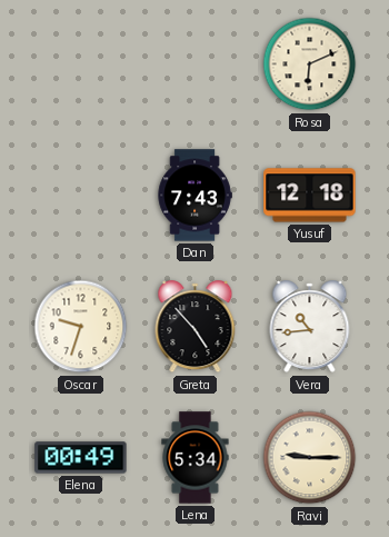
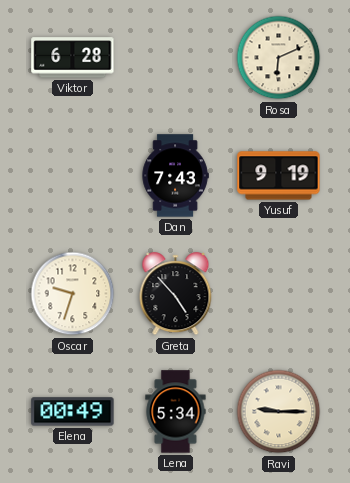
Viktor: none -> 6:28 (73, 58)
Yusuf: 12:18 -> 9:19 (279, 176)
Vera: 10:44 -> none (310, 327)
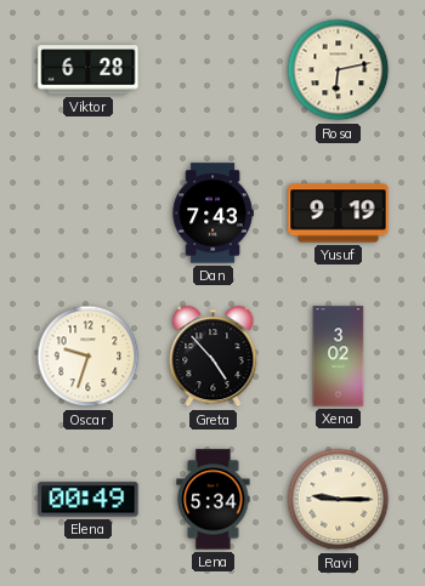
Rosa: 6:11 -> 6:13 (339, 70)
Xena: none -> 3:02 (339, 357)
